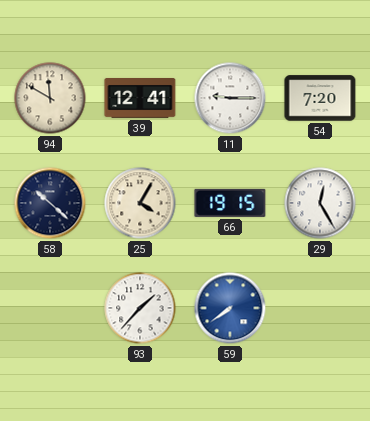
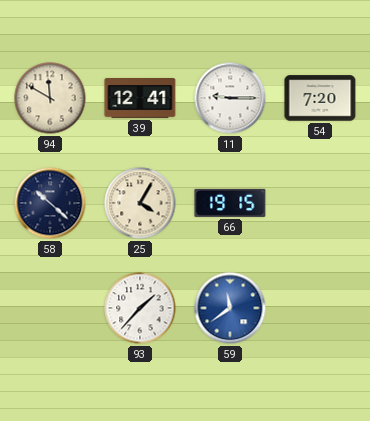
29: 12:25 -> none (320, 203)
59: 7:39 -> 11:39 (230, 308)
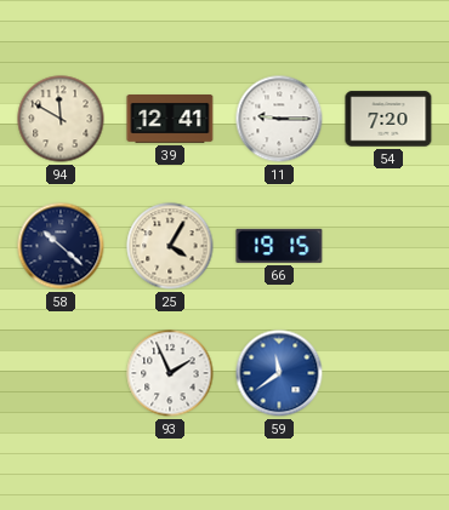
93: 1:37 -> 1:56 (170, 373)
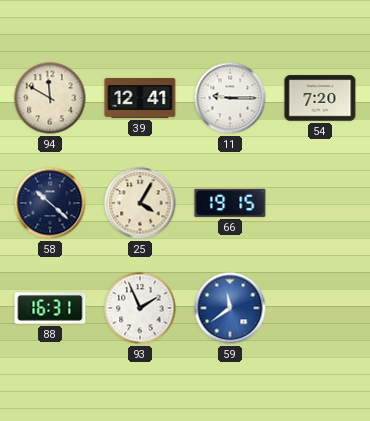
88: none -> 16:31 (50, 308)
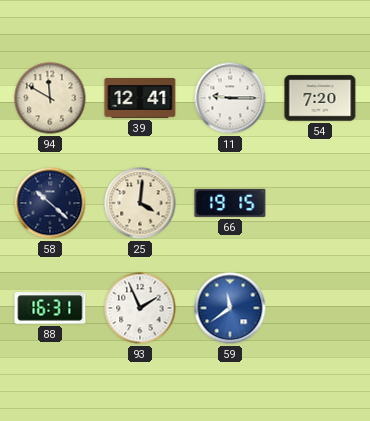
25: 4:05 -> 4:01 (140, 203)
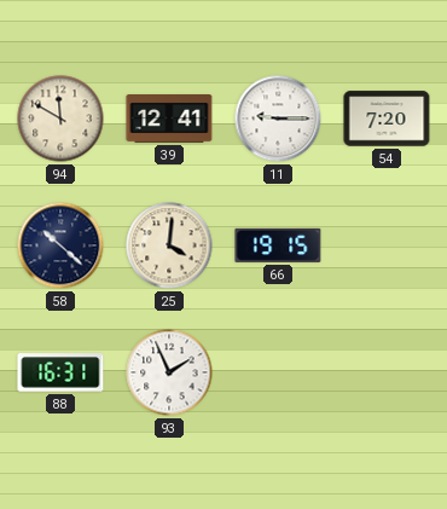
59: 11:39 -> none (230, 308)
